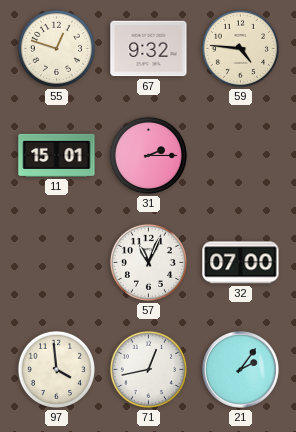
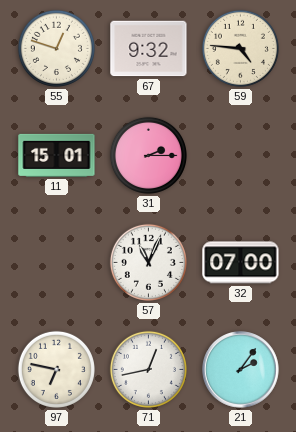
97: 3:59 -> 6:47 (56, 369)
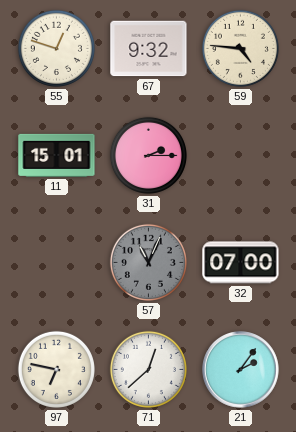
57 dial: white -> grey (148, 262)
71: 12:43 -> 12:38 (148, 369)
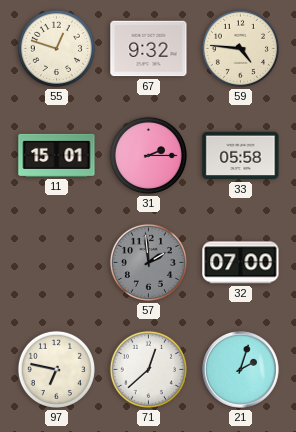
33: none -> 05:58 (241, 156)
57: 11:04 -> 1:59 (148, 262)
21: 2:06 -> 2:03 (241, 370)
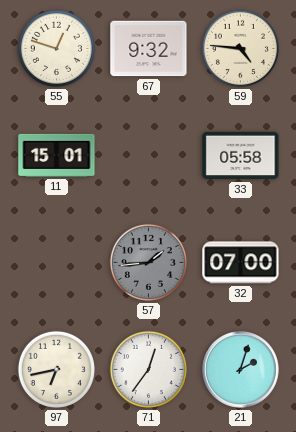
31: 2:15 -> none (148, 155)
57: 1:59 -> 1:44 (148, 262)
97: 6:47 -> 6:43 (56, 369)
71: 12:38 -> 12:36 (148, 369)
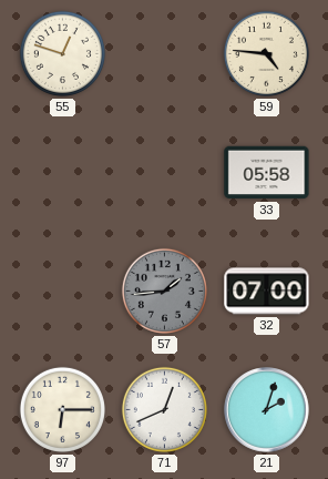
67: 9:32 -> none (149, 49)
11: 15:01 -> none (57, 155)
97: 6:43 -> 6:15 (62, 409)
71: 12:36 -> 12:41 (164, 409)
